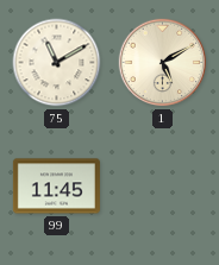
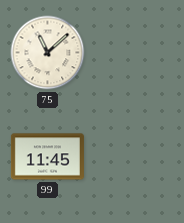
75: 11:10 -> 11:08 (48, 53)
1: 5:10 -> none (163, 63)
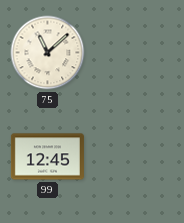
99: 11:45 -> 12:45 (47, 157)
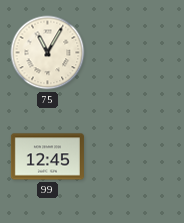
75: 11:08 -> 11:05 (48, 53)
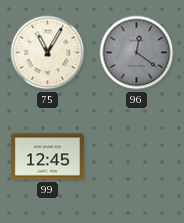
96: none -> 12:21 (137, 53)
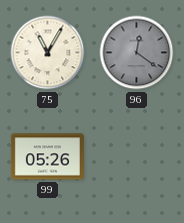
99: 12:45 -> 05:26 (47, 157)
